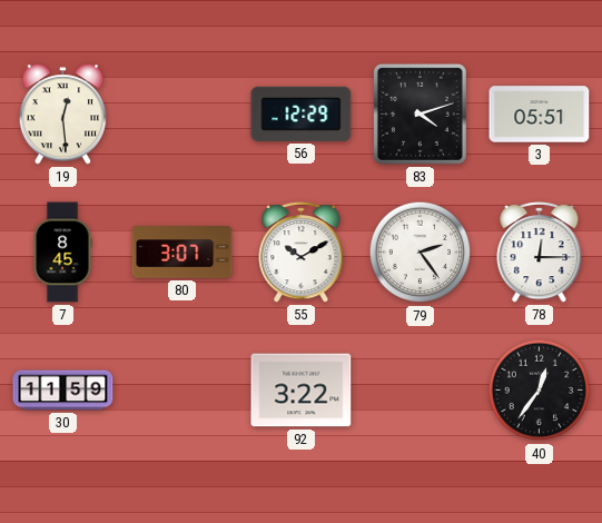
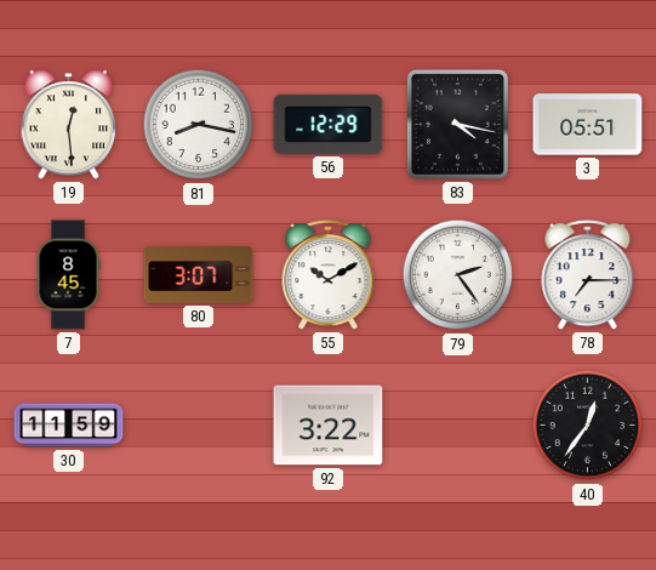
81: none -> 8:17 (199, 125)
83: 4:12 -> 4:17 (457, 124)
78: 12:15 -> 7:15 (588, 275)
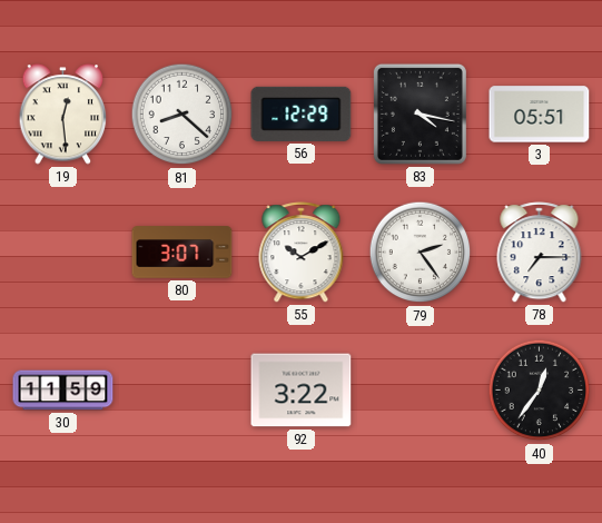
81: 8:17 -> 8:22 (182, 115)
7: 8:45 -> none (68, 275)
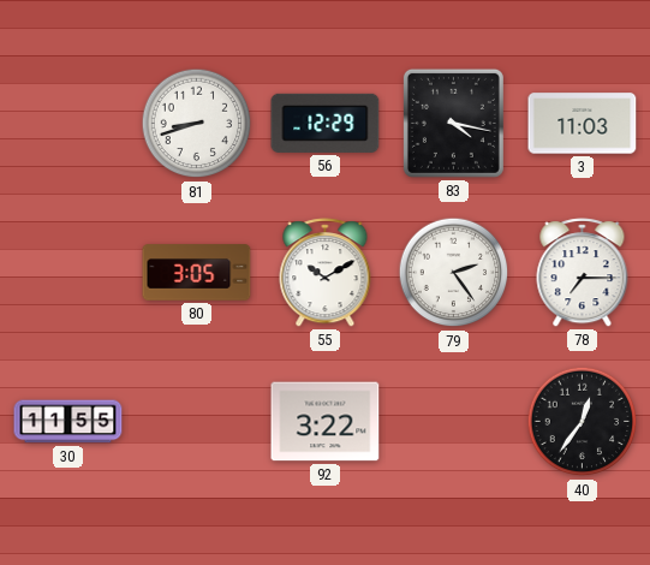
19: 12:29 -> none (63, 115)
81: 8:22 -> 8:42 (197, 124)
3: 05:51 -> 11:03 (583, 124)
80: 3:07 -> 3:05 (197, 273)
30: 11:59 -> 11:55 (68, 422)
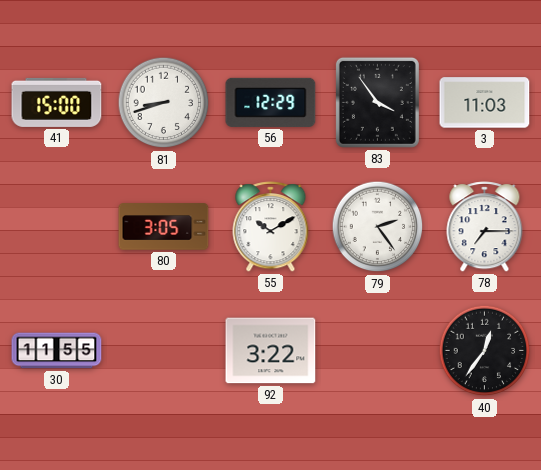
41: none -> 15:00 (57, 102)
83: 4:17 -> 3:54 (377, 102)
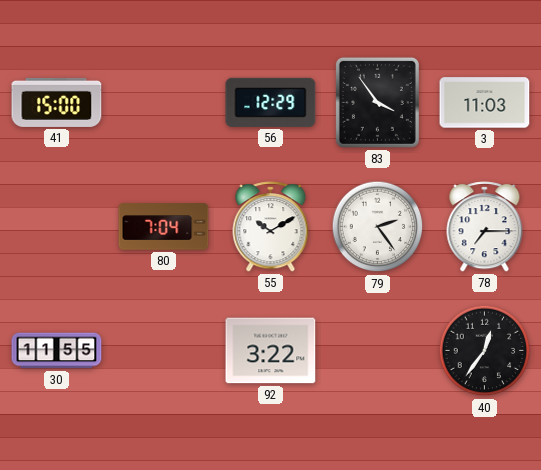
81: 8:42 -> none (164, 103)
80: 3:05 -> 7:04 (164, 227)
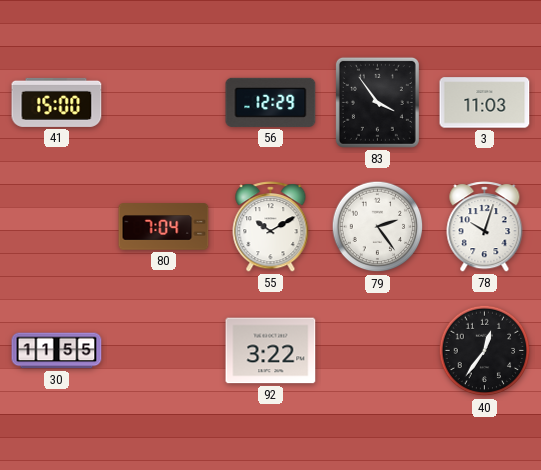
78: 7:15 -> 10:03 (485, 227)
